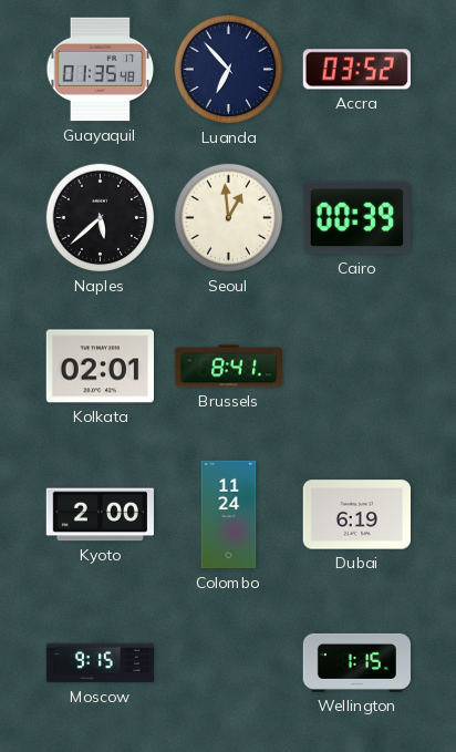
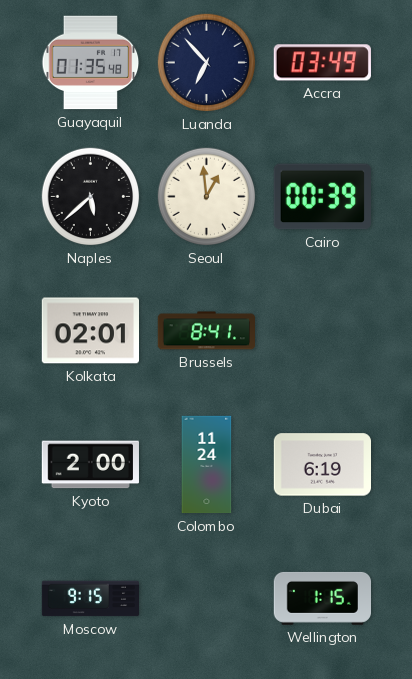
Accra: 03:52 -> 03:49 (322, 63)
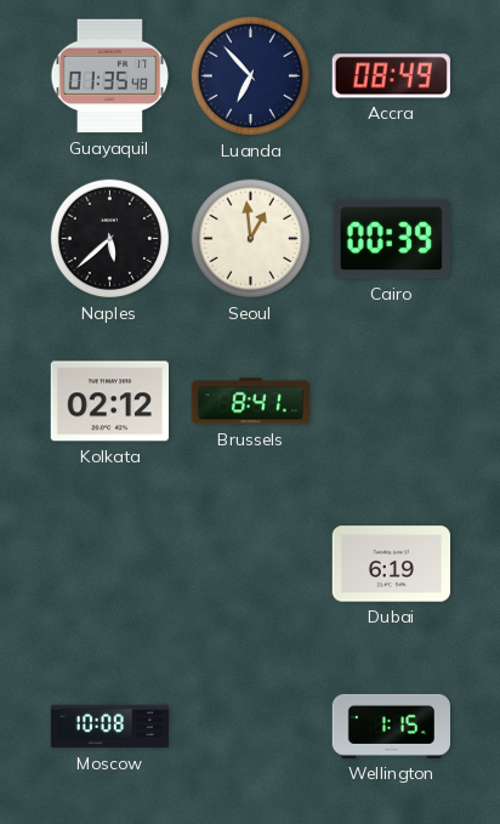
Accra: 03:49 -> 08:49 (391, 76)
Kolkata: 02:01 -> 02:12 (109, 402)
Kyoto: 2:00 -> none (90, 465)
Colombo: 11:24 -> none (207, 465)
Moscow: 9:15 -> 10:08 (109, 727)
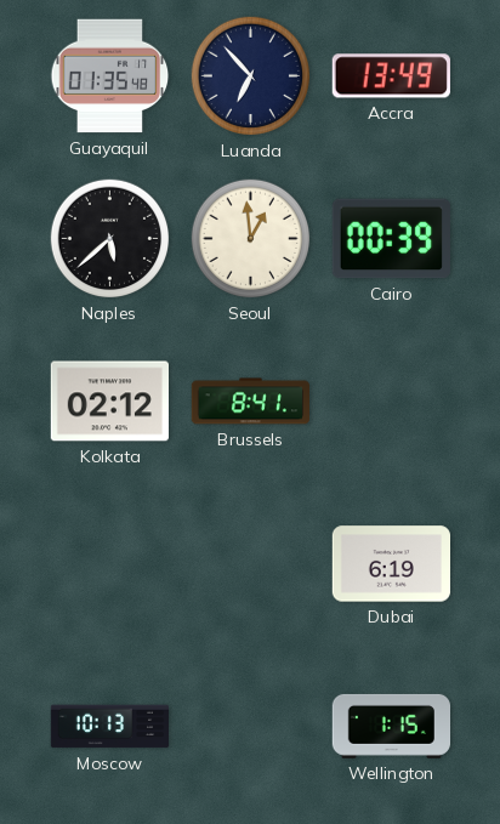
Accra: 08:49 -> 13:49 (391, 76)
Moscow: 10:08 -> 10:13 (109, 727)
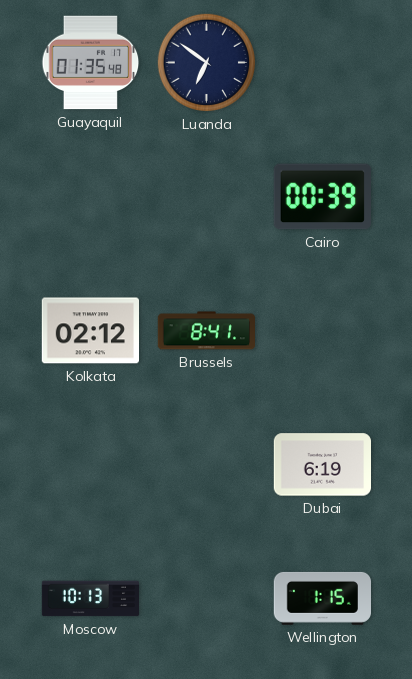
Luanda: 6:53 -> 6:51 (207, 63)
Accra: 13:49 -> none (391, 76)
Naples: 5:38 -> none (110, 239)
Seoul: 12:59 -> none (251, 239)
